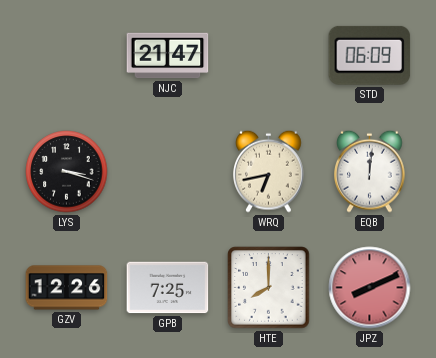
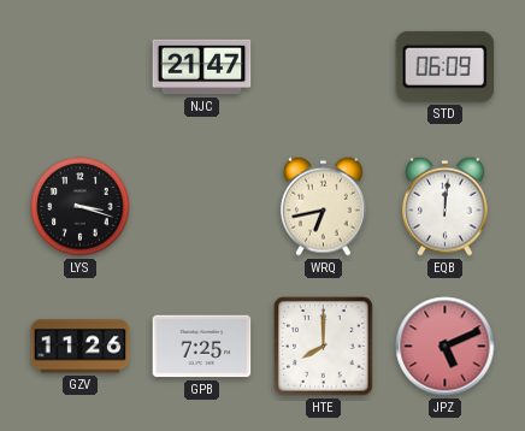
GZV: 12:26 -> 11:26 (81, 347)
JPZ: 8:11 -> 5:11 (446, 347)
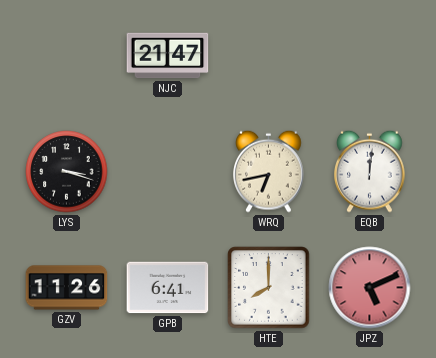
STD: 06:09 -> none (446, 66)
GPB: 7:25 -> 6:41 (168, 288)
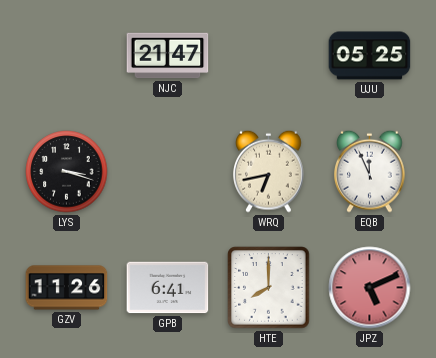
UJU: none -> 05:25 (370, 56)
EQB: 12:01 -> 11:56 (370, 171)
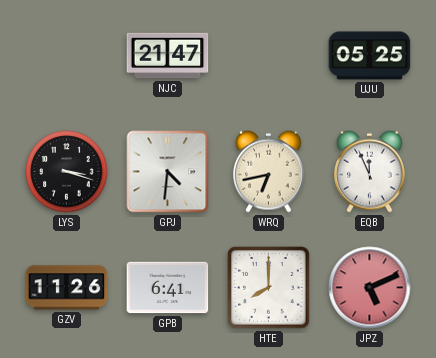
GPJ: none -> 4:31 (168, 172)
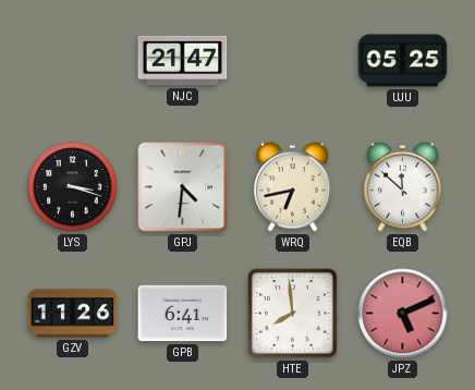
EQB: 11:56 -> 11:52 (403, 186)
HTE: 8:00 -> 7:59 (293, 314)
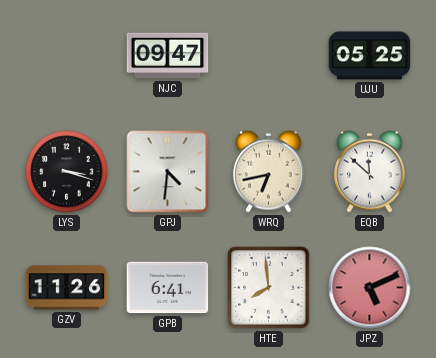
NJC: 21:47 -> 09:47 (168, 56)
